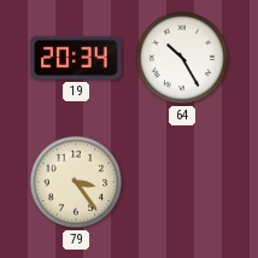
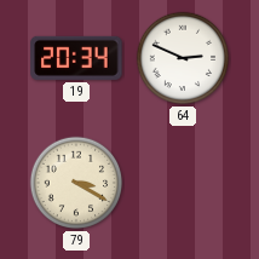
64: 10:25 -> 2:49 (183, 58)
79: 3:24 -> 3:20 (76, 183)
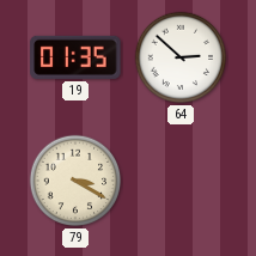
19: 20:34 -> 01:35 (75, 57)
64: 2:49 -> 2:52 (181, 57)
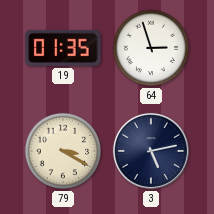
64: 2:52 -> 2:57 (151, 48)
3: none -> 5:13 (151, 151)
